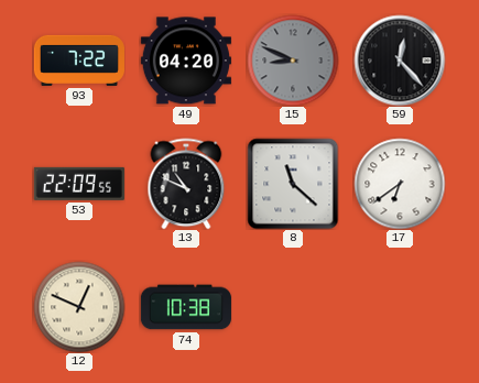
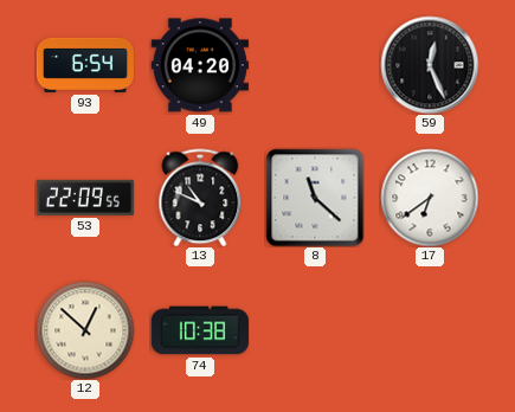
93: 7:22 -> 6:54 (85, 65)
15: 8:49 -> none (293, 61)
59: 12:23 -> 12:26 (430, 65)
12: 12:49 -> 12:52 (85, 330)
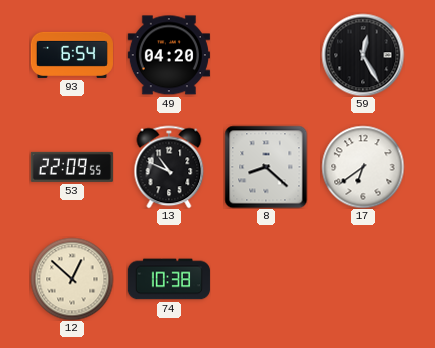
59: 12:26 -> 12:25 (363, 55)
8: 11:22 -> 8:22 (266, 167)
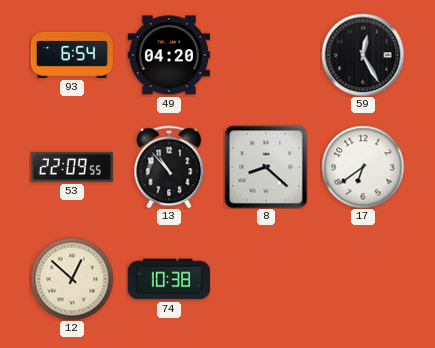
13: 10:49 -> 10:53 (169, 167)
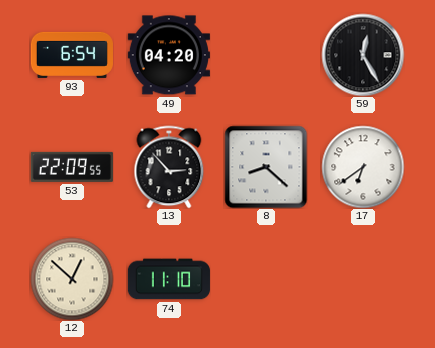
13: 10:53 -> 2:53 (169, 167)
74: 10:38 -> 11:10 (169, 279)
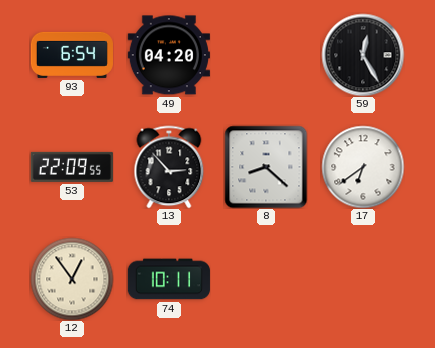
12: 12:52 -> 12:54 (72, 279)
74: 11:10 -> 10:11 (169, 279)
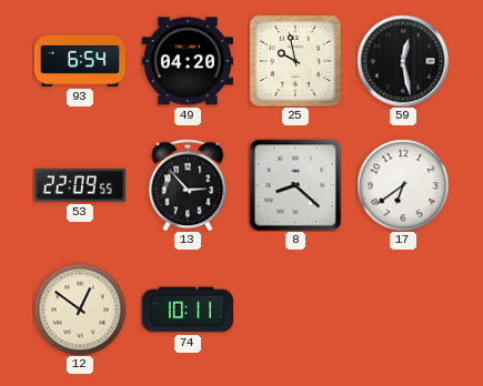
25: none -> 9:58 (295, 61)
59: 12:25 -> 12:28 (403, 61)
12: 12:54 -> 12:51 (80, 309)
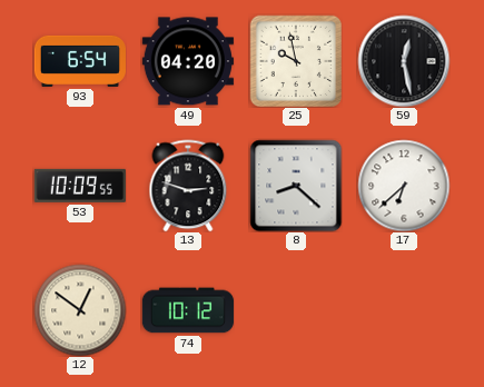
53: 22:09 -> 10:09 (80, 186)
13: 2:53 -> 2:48 (188, 186)
17: 6:39 -> 6:38 (404, 186)
74: 10:11 -> 10:12 (188, 310)
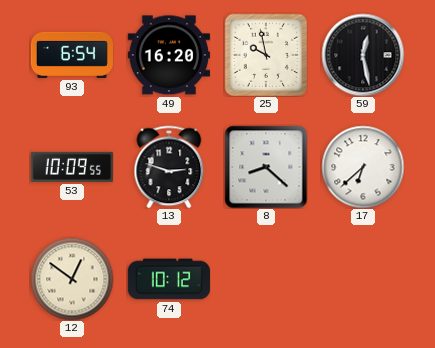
49: 04:20 -> 16:20 (169, 55)
